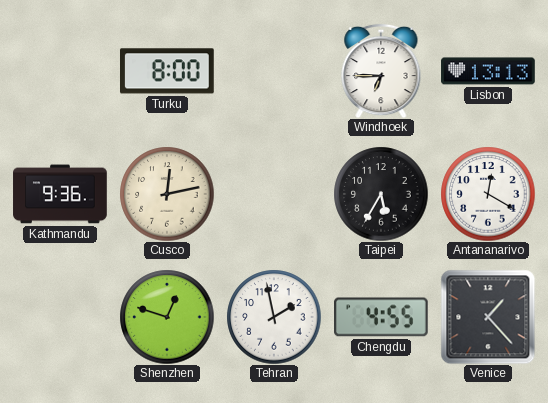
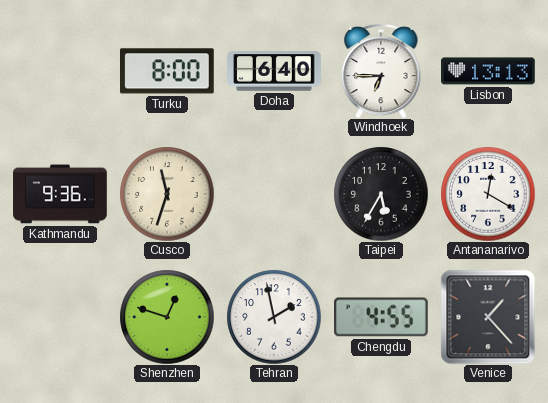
Doha: none -> 6:40 (274, 71)
Cusco: 12:13 -> 11:33 (167, 194)
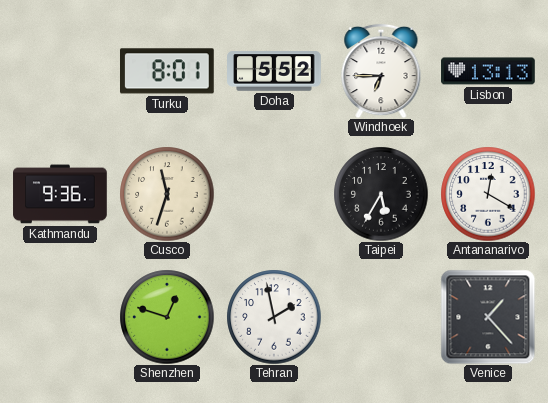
Turku: 8:00 -> 8:01 (168, 71)
Doha: 6:40 -> 5:52 (274, 71)
Chengdu: 4:55 -> none (382, 317)
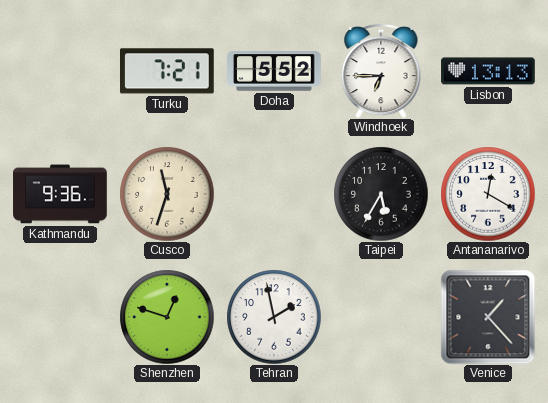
Turku: 8:01 -> 7:21 (168, 71)
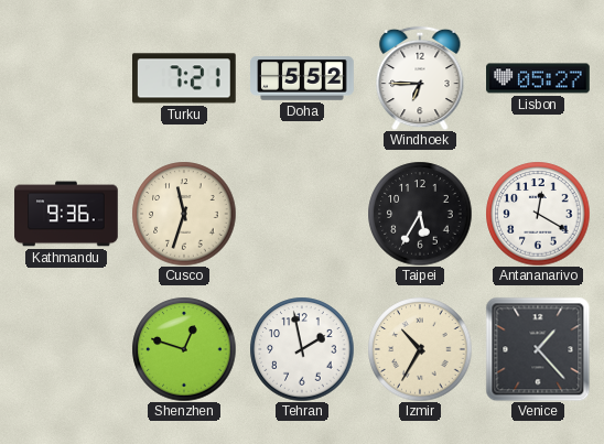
Lisbon: 13:13 -> 05:27 (538, 78)
Izmir: none -> 10:35 (420, 349)
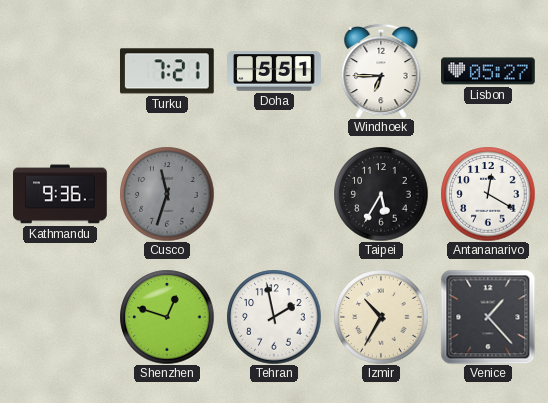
Doha: 5:52 -> 5:51 (274, 71)
Cusco dial: cream -> grey (167, 194)
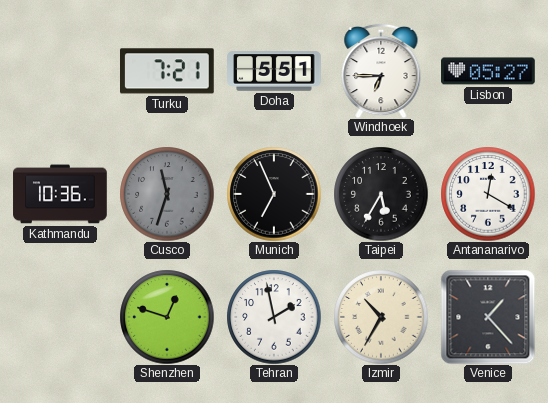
Kathmandu: 9:36 -> 10:36 (60, 194)
Munich: none -> 6:56 (274, 194)
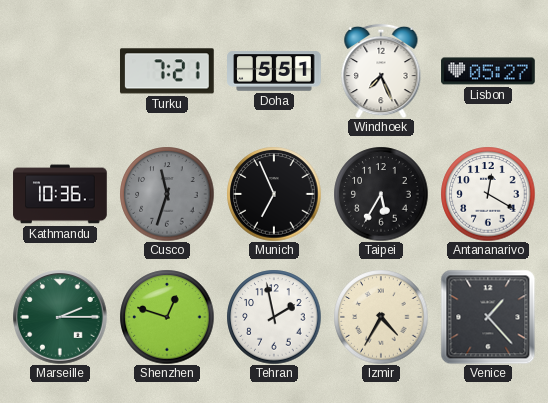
Windhoek: 6:45 -> 7:26 (381, 71)
Marseille: none -> 2:15 (60, 317)
Izmir: 10:35 -> 4:35 (381, 317)
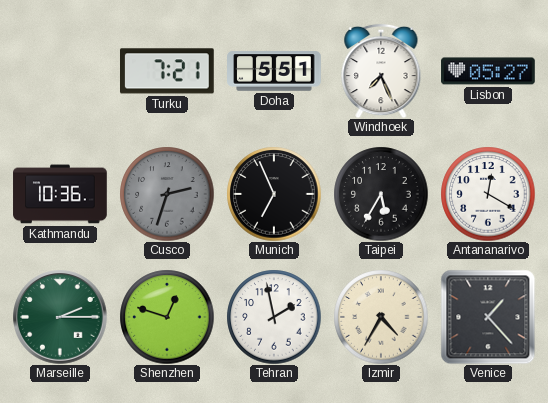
Cusco: 11:33 -> 2:33 (167, 194)
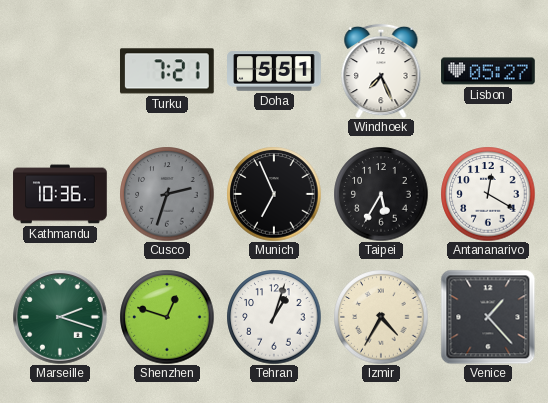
Marseille: 2:15 -> 2:18 (60, 317)
Tehran: 1:58 -> 1:03 (274, 317)
